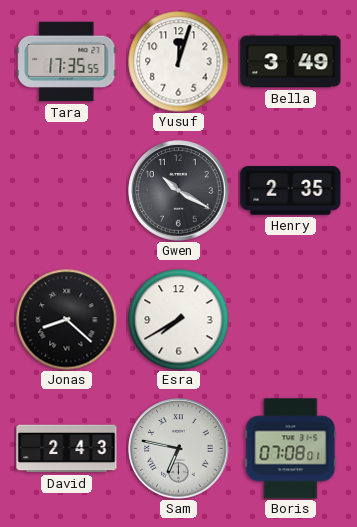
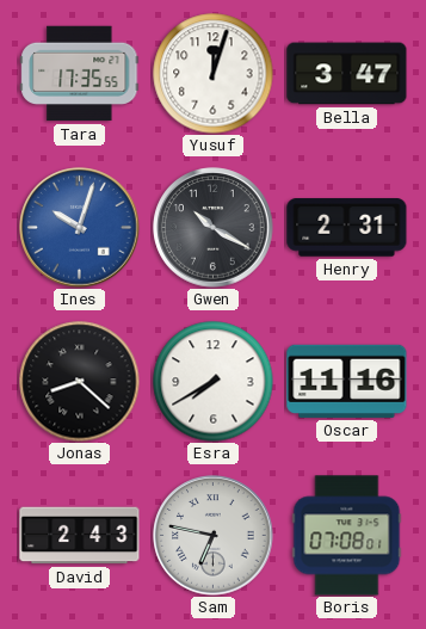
Bella: 3:49 -> 3:47 (347, 74)
Ines: none -> 10:03 (80, 228)
Henry: 2:35 -> 2:31 (347, 228)
Oscar: none -> 11:16 (347, 381)
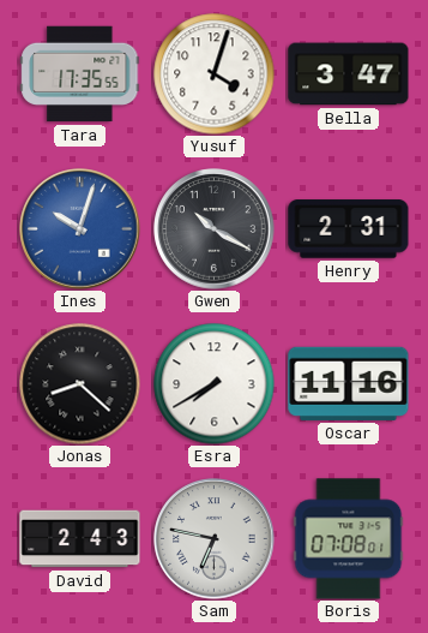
Yusuf: 12:03 -> 4:03 (215, 74)
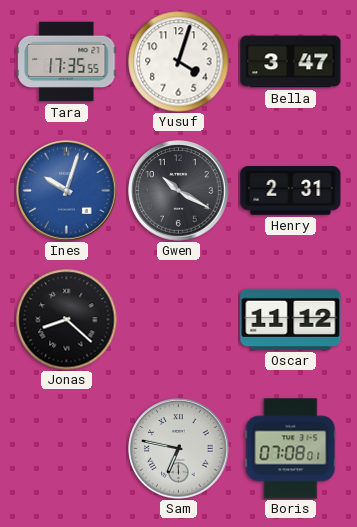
Esra: 7:40 -> none (215, 384)
Oscar: 11:16 -> 11:12 (291, 319)
David: 2:43 -> none (80, 539)
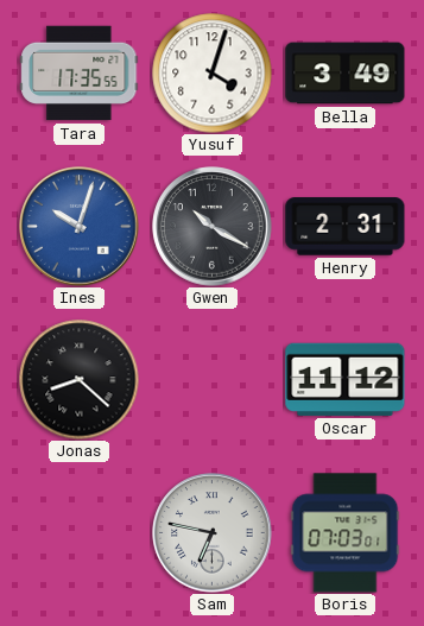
Bella: 3:47 -> 3:49 (346, 74)
Boris: 07:08 -> 07:03 (346, 533)
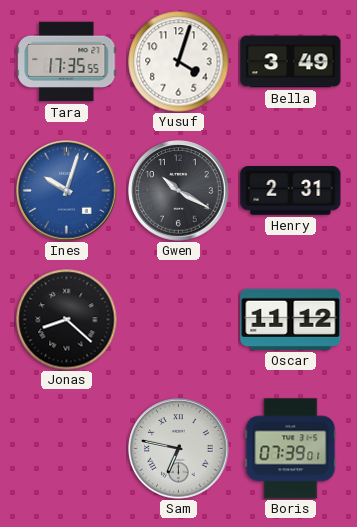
Boris: 07:03 -> 07:39 (291, 449)
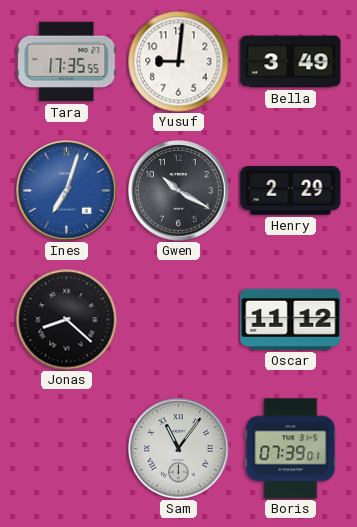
Yusuf: 4:03 -> 9:01 (179, 62)
Ines: 10:03 -> 7:03 (67, 191)
Henry: 2:31 -> 2:29 (291, 191)
Sam: 6:47 -> 11:06 (179, 449)
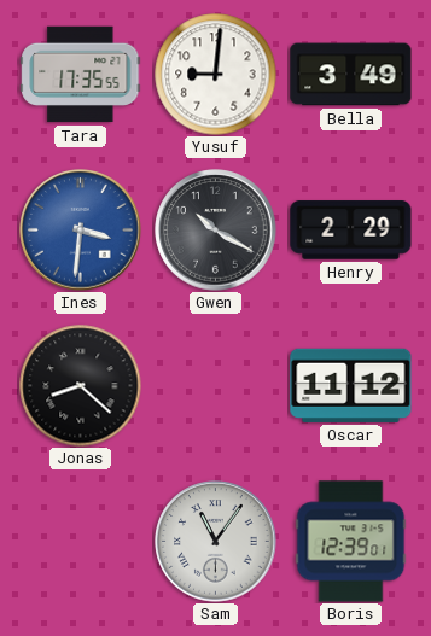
Ines: 7:03 -> 3:31 (81, 231)
Boris: 07:39 -> 12:39 (351, 542)
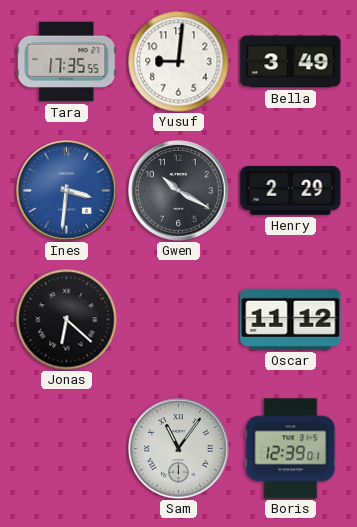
Jonas: 8:22 -> 6:22 (67, 320)
